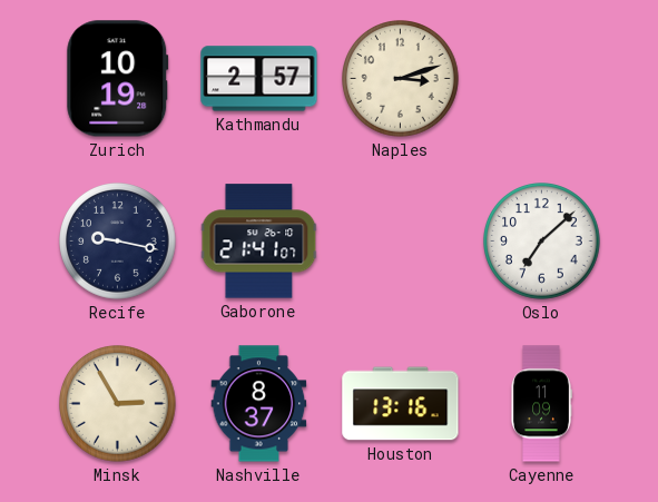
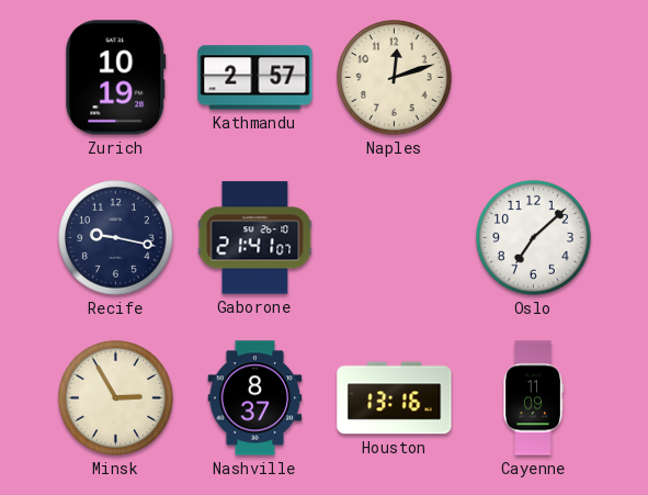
Naples: 3:12 -> 12:12 (395, 78)
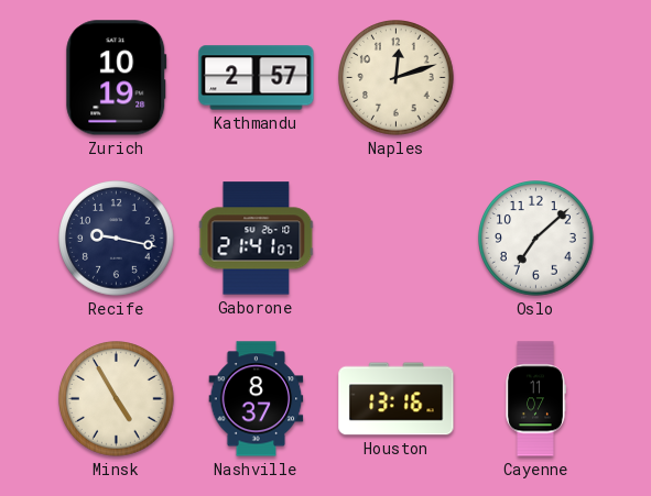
Minsk: 2:55 -> 4:55 (117, 399)
Cayenne: 11:09 -> 11:07 (535, 399)
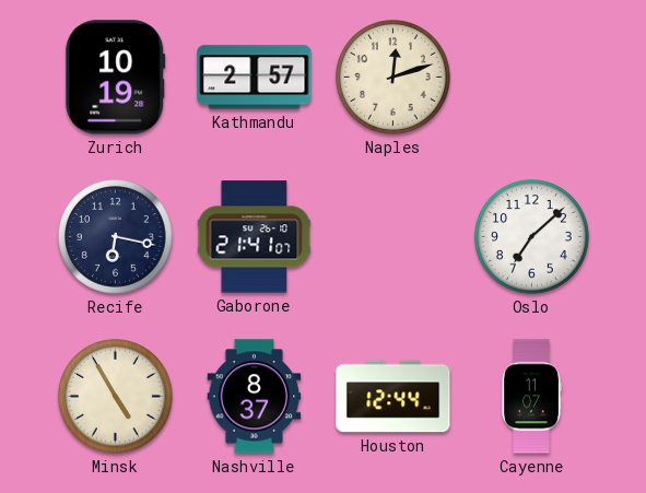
Recife: 9:17 -> 6:17 (116, 237)
Houston: 13:16 -> 12:44 (394, 397)
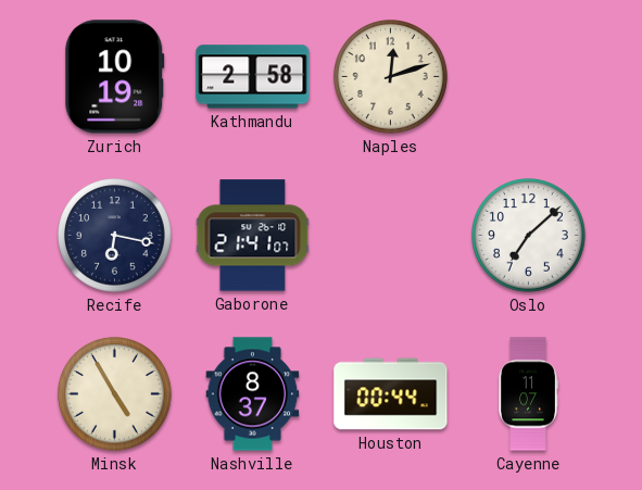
Kathmandu: 2:57 -> 2:58 (253, 77)
Houston: 12:44 -> 00:44 (391, 394)
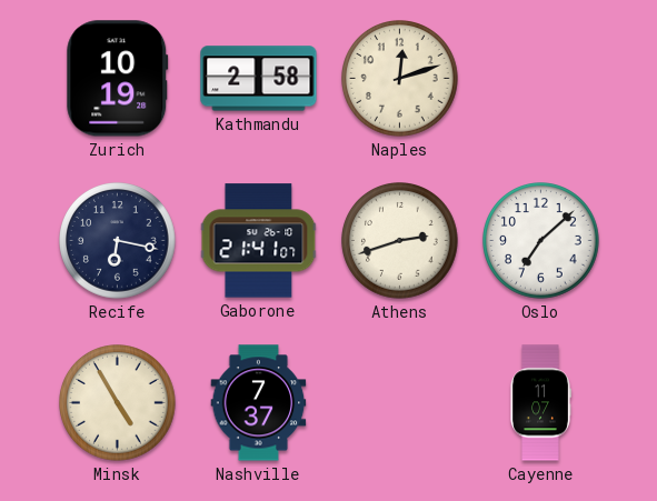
Athens: none -> 2:42 (400, 241)
Nashville: 8:37 -> 7:37 (259, 403)
Houston: 00:44 -> none (391, 394)
